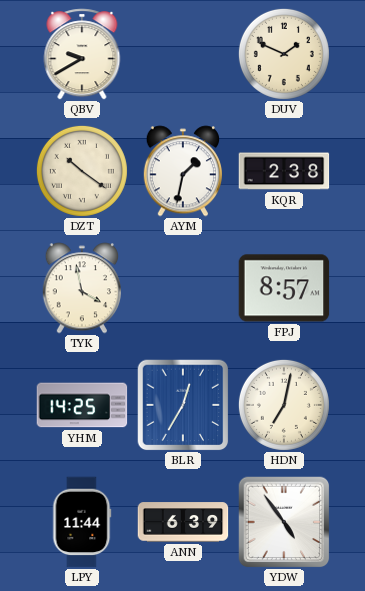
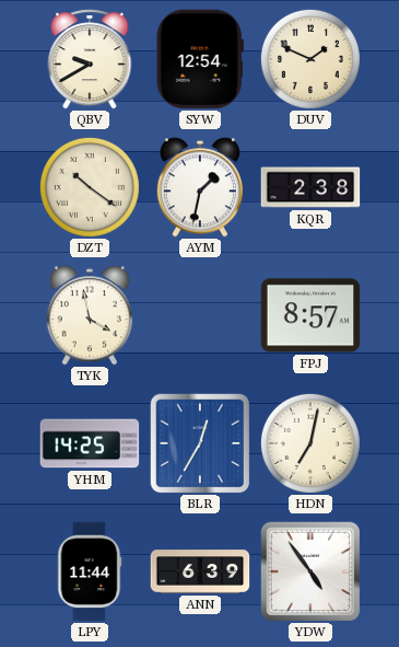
SYW: none -> 12:54 (200, 59)
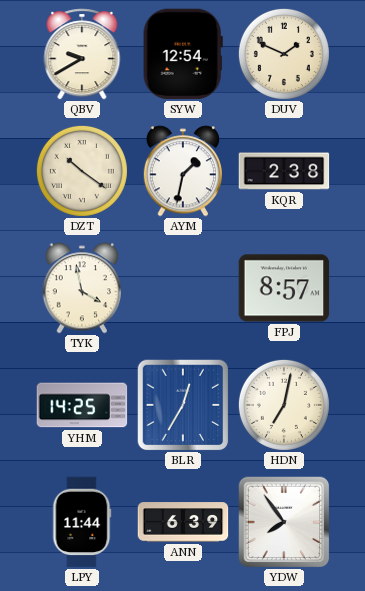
YDW: 4:54 -> 7:54 (284, 522)
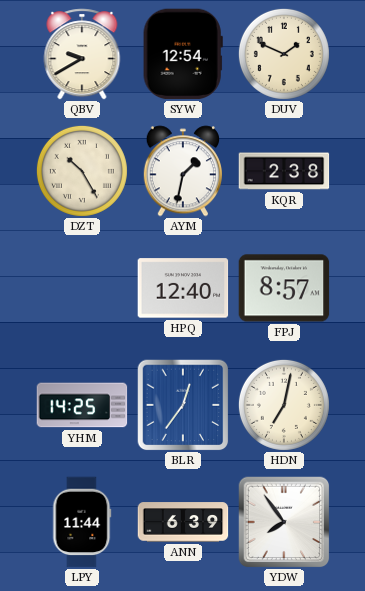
DZT: 10:21 -> 10:25 (82, 171)
TYK: 3:58 -> none (81, 288)
HPQ: none -> 12:40 (183, 288)
BLR: 12:35 -> 12:36 (183, 405)
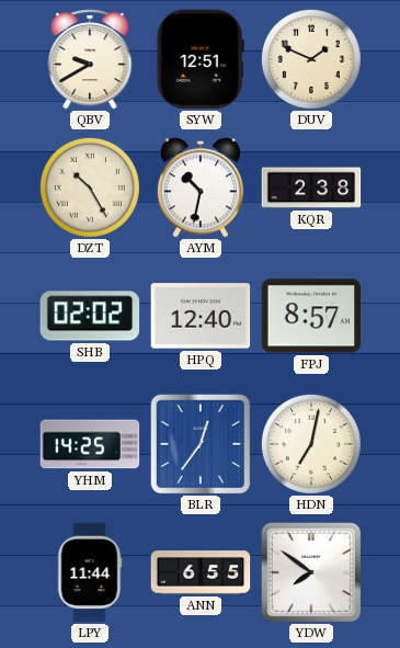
SYW: 12:54 -> 12:51 (201, 59)
AYM: 1:32 -> 10:32 (199, 187)
SHB: none -> 02:02 (90, 316)
ANN: 6:39 -> 6:55 (201, 572)
YDW: 7:54 -> 7:51 (311, 572)
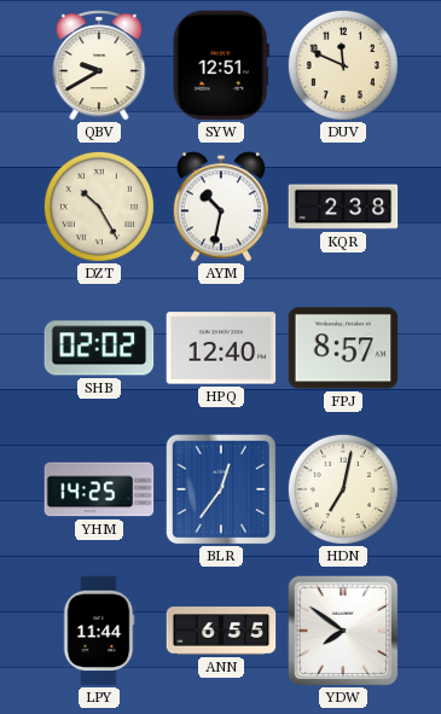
DUV: 1:49 -> 11:49 (343, 65)
